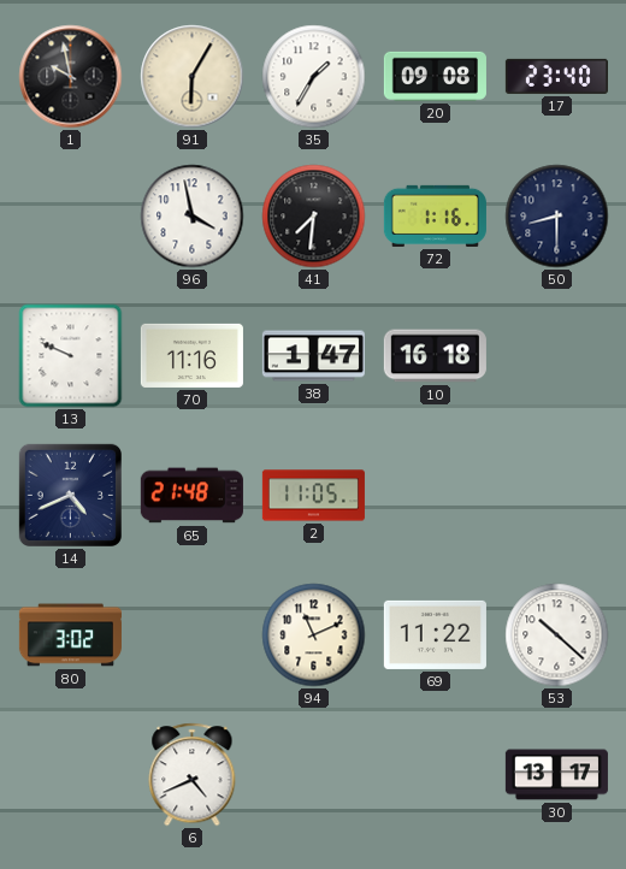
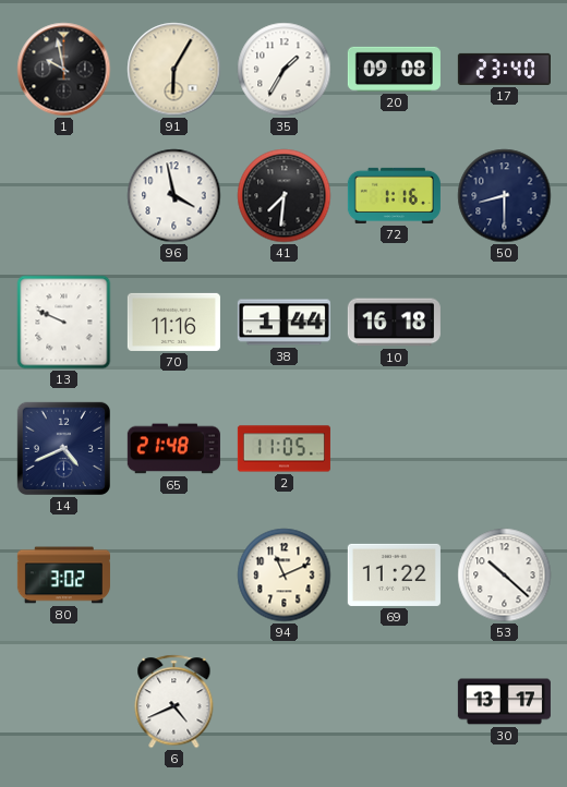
38: 1:47 -> 1:44 (283, 323)
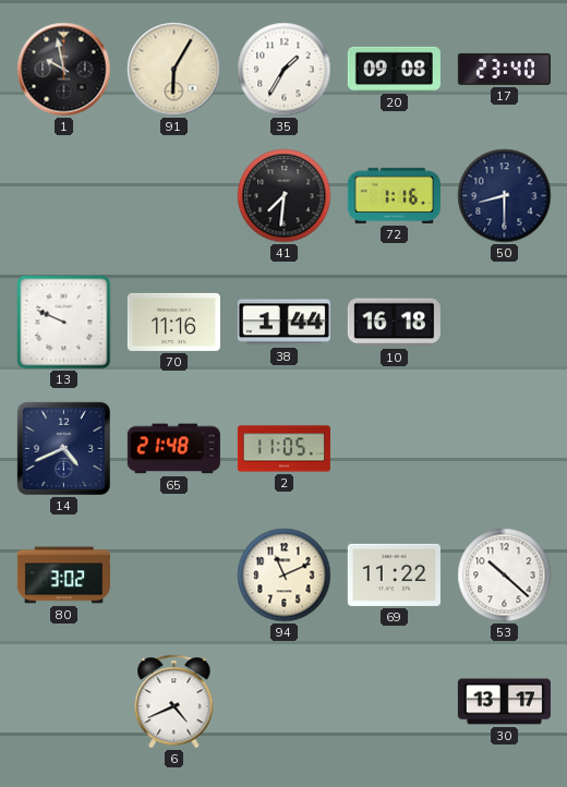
96: 3:58 -> none (174, 196)
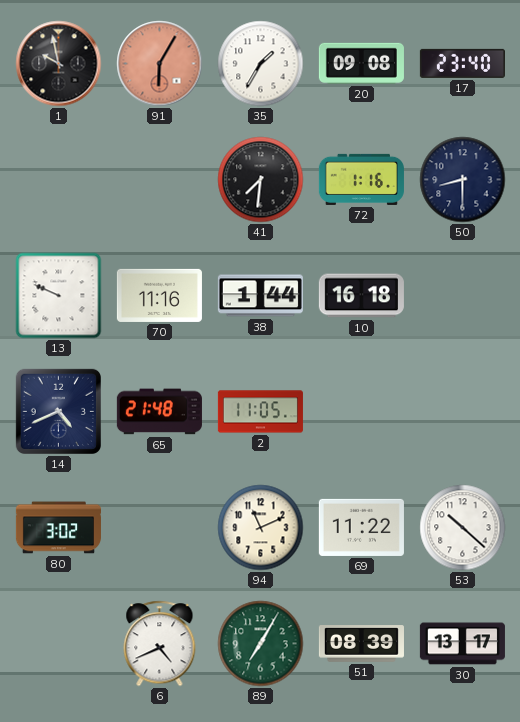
91 dial: cream -> salmon (160, 64)
89: none -> 7:05 (261, 644)
51: none -> 08:39 (361, 644)
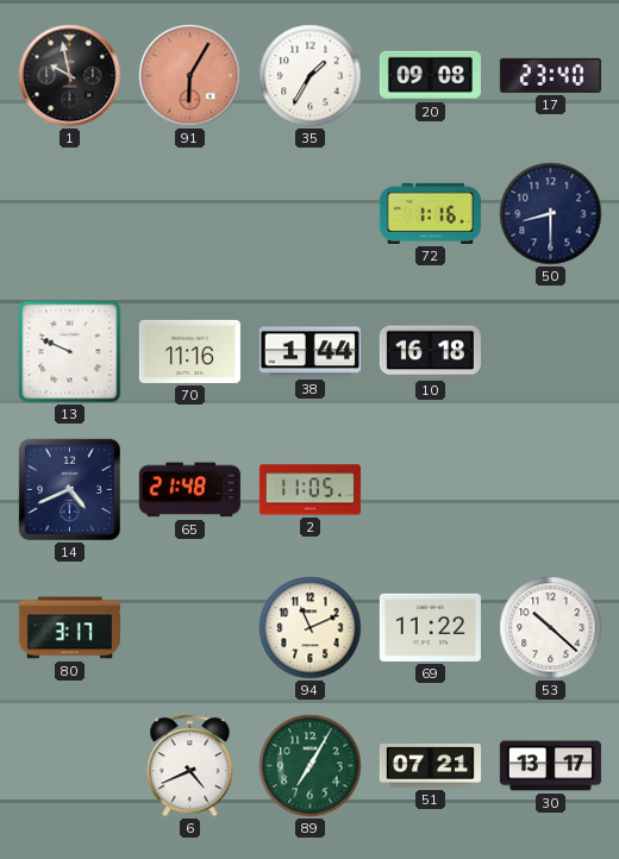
41: 7:31 -> none (261, 180)
80: 3:02 -> 3:17 (69, 628)
51: 08:39 -> 07:21 (430, 766)
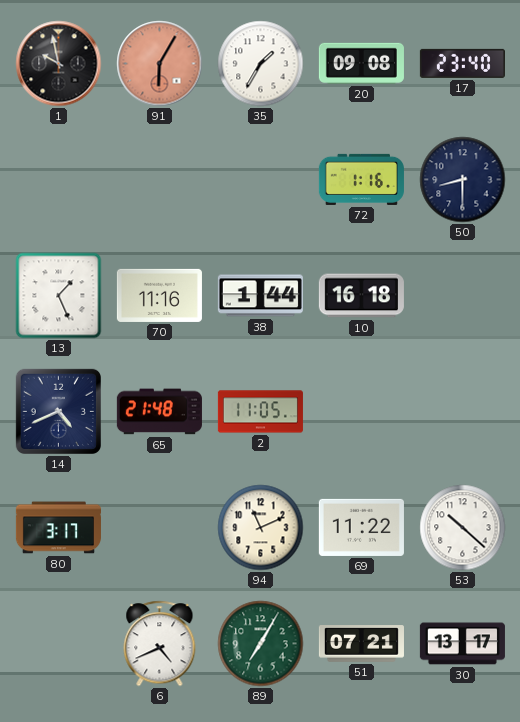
13: 9:49 -> 1:26 (59, 296)
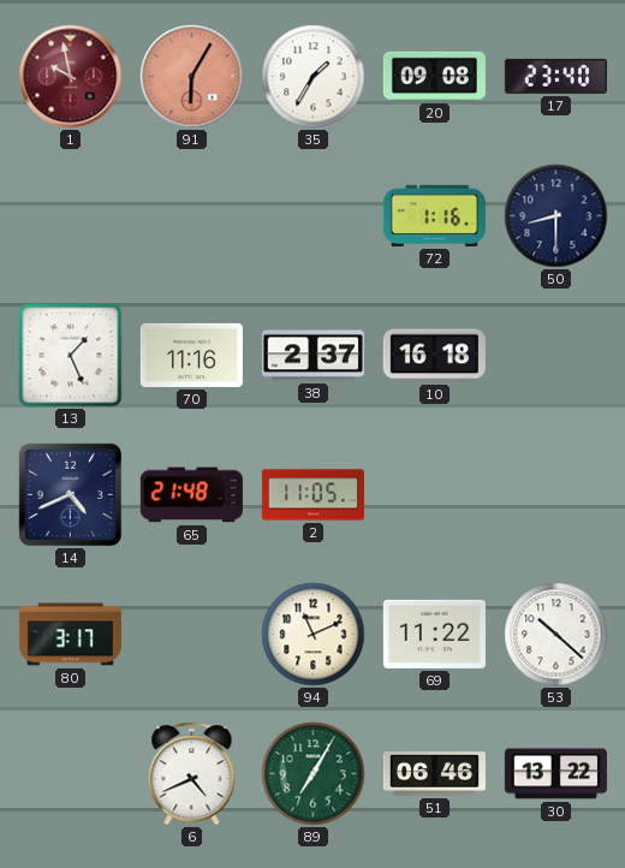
1 dial: black -> burgundy (71, 77)
38: 1:44 -> 2:37 (312, 356)
51: 07:21 -> 06:46 (434, 774)
30: 13:17 -> 13:22 (555, 774)
